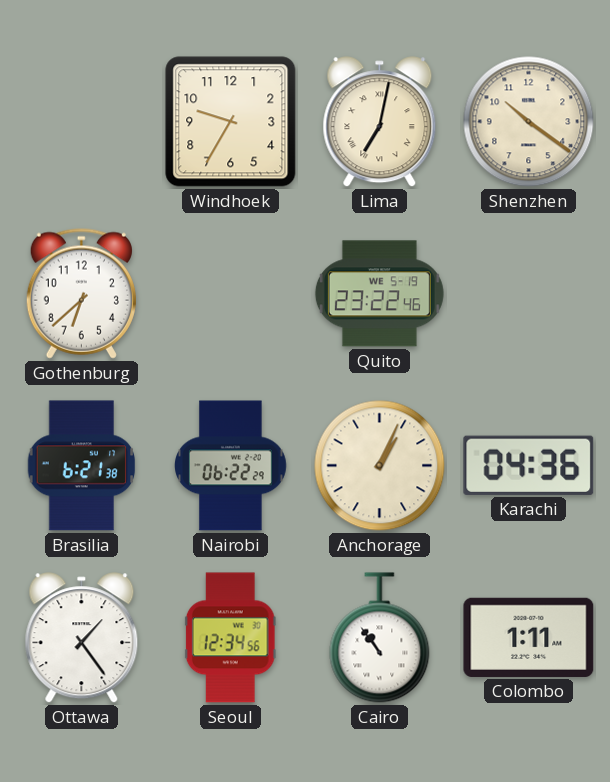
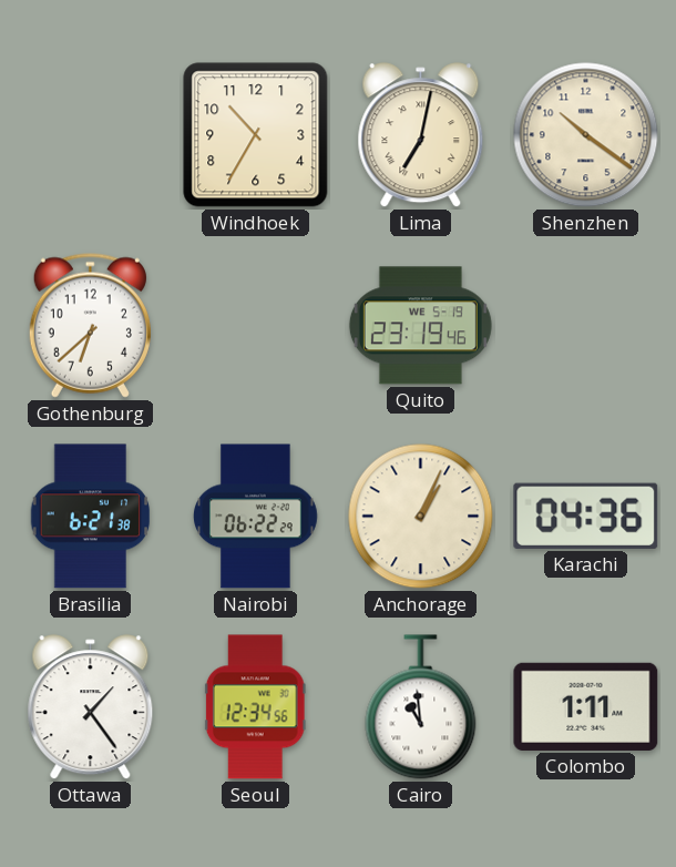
Windhoek: 9:35 -> 10:35 (256, 135)
Quito: 23:22 -> 23:19 (420, 326)
Cairo: 10:54 -> 10:59 (421, 707)
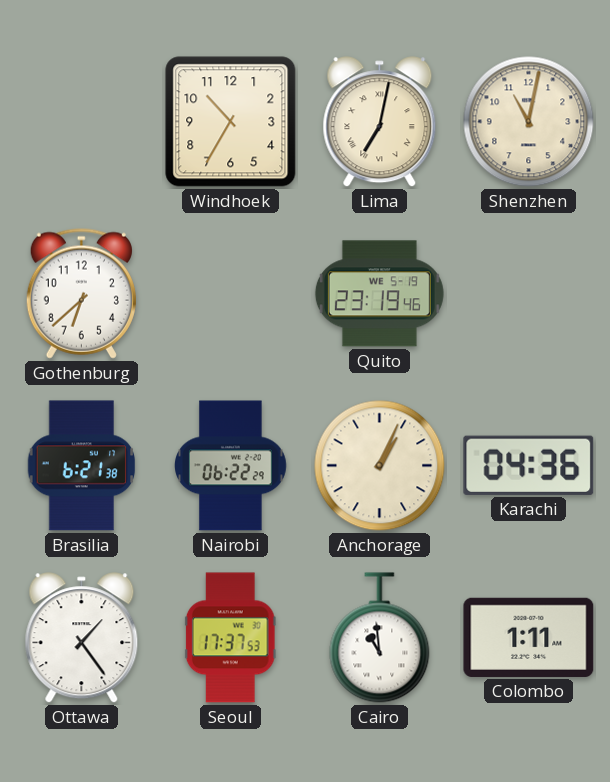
Shenzhen: 10:21 -> 11:02 (529, 122)
Seoul: 12:34 -> 17:37 (230, 638)
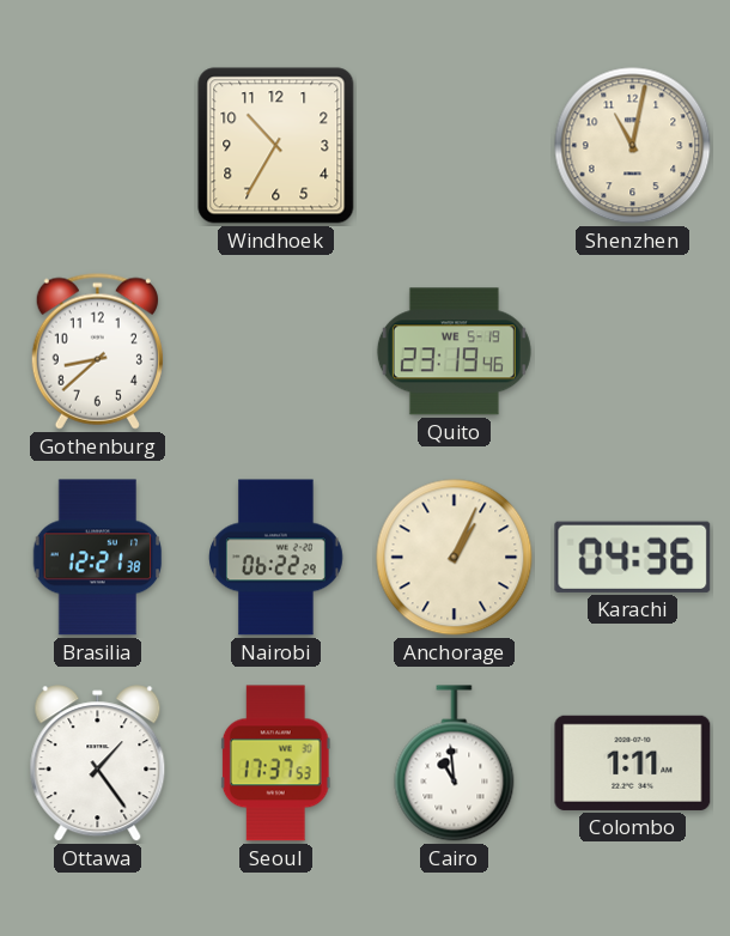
Lima: 7:02 -> none (380, 122)
Gothenburg: 6:38 -> 8:38 (97, 351)
Brasilia: 6:21 -> 12:21 (98, 558)
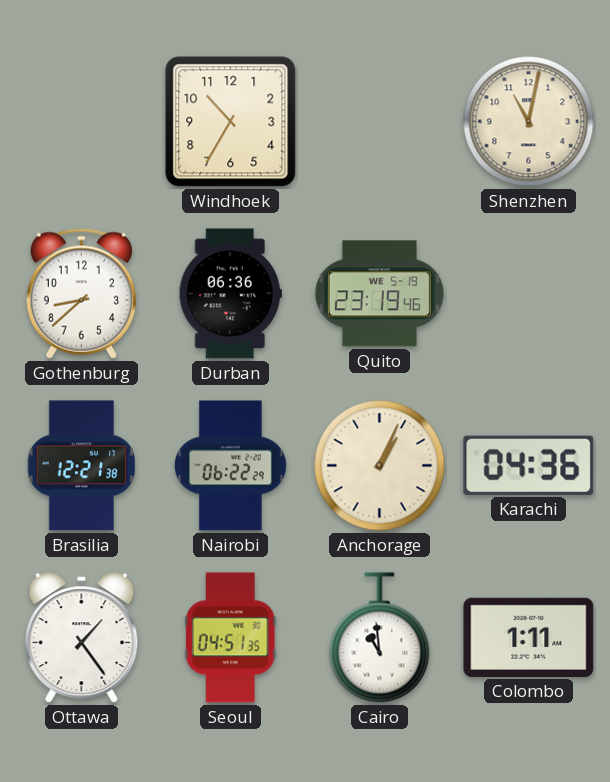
Durban: none -> 06:36 (230, 294)
Seoul: 17:37 -> 04:51 (230, 638)
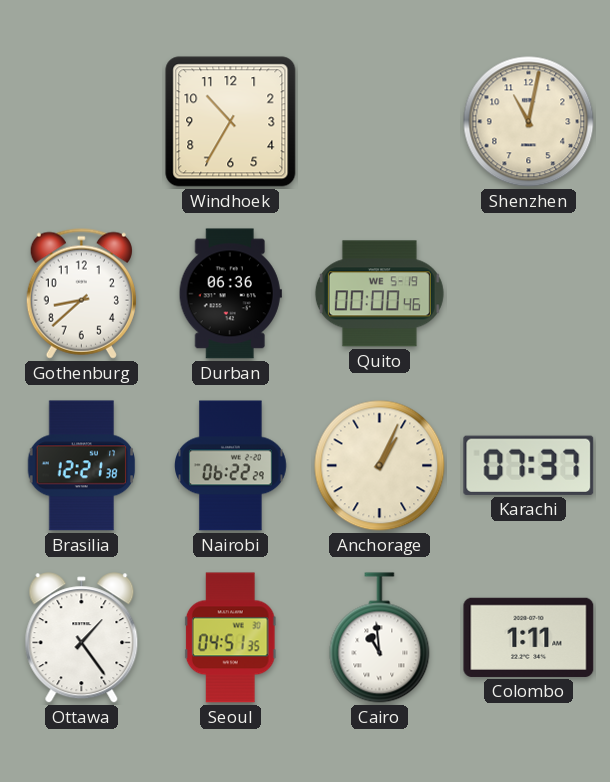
Quito: 23:19 -> 00:00 (379, 294)
Karachi: 04:36 -> 07:37 (529, 465)
